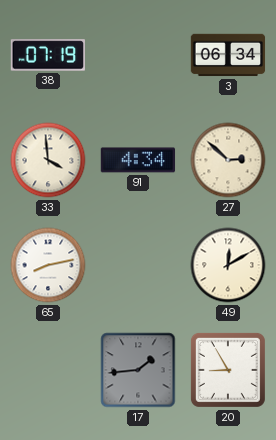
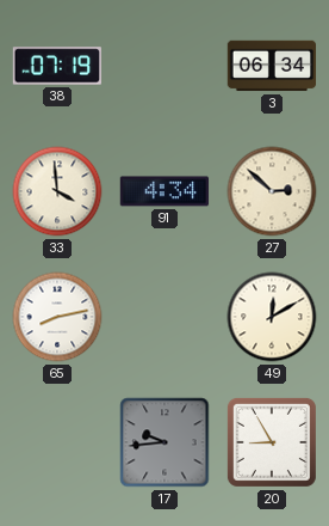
17: 1:44 -> 9:44 (164, 442)
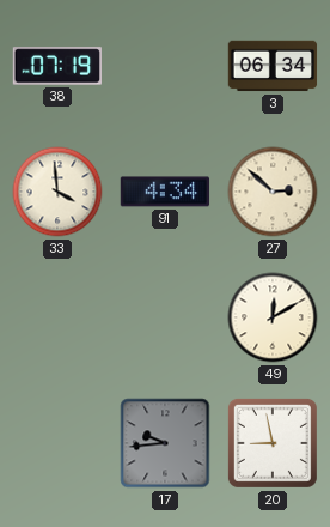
65: 8:13 -> none (57, 317)
20: 8:55 -> 8:58 (273, 443)
